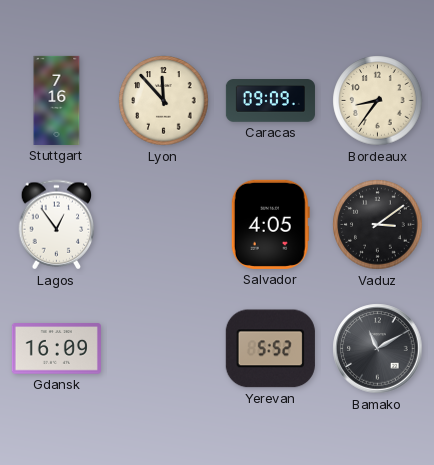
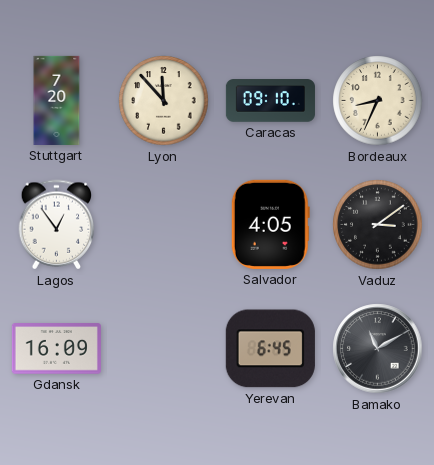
Stuttgart: 7:16 -> 7:20 (57, 100)
Caracas: 09:09 -> 09:10 (270, 101)
Bordeaux: 8:36 -> 8:34 (378, 101)
Yerevan: 5:52 -> 6:45 (270, 349)
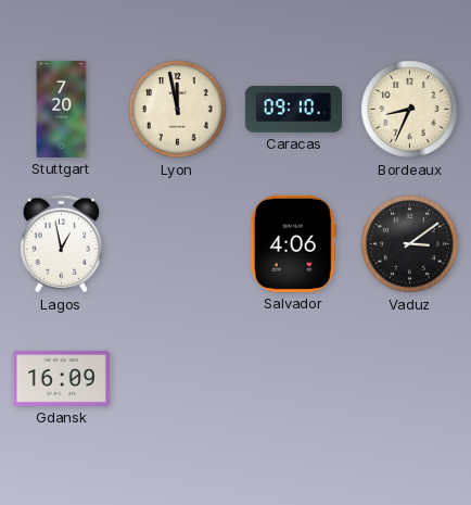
Lyon: 11:53 -> 11:58 (178, 110)
Lagos: 12:54 -> 12:58 (62, 244)
Salvador: 4:05 -> 4:06 (293, 243)
Yerevan: 6:45 -> none (270, 349)
Bamako: 11:10 -> none (378, 349)
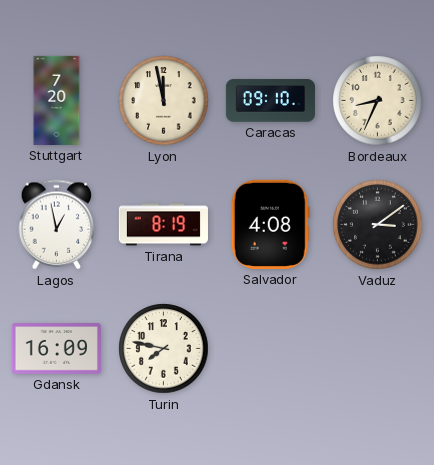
Tirana: none -> 8:19 (163, 225)
Salvador: 4:06 -> 4:08 (270, 224)
Turin: none -> 7:47 (164, 349)
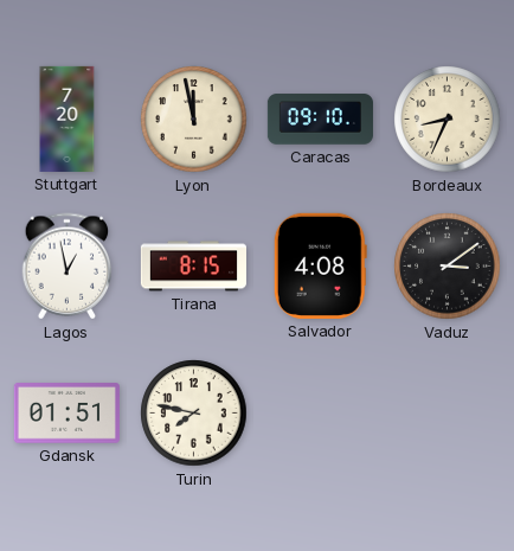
Tirana: 8:19 -> 8:15 (193, 267)
Gdansk: 16:09 -> 01:51 (66, 414)
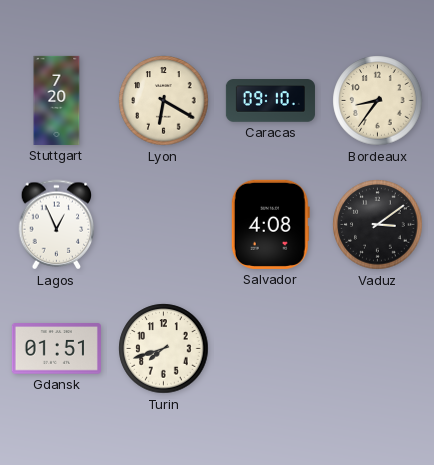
Lyon: 11:58 -> 6:20 (164, 101)
Bordeaux: 8:34 -> 8:36 (378, 101)
Lagos: 12:58 -> 12:56 (57, 225)
Tirana: 8:15 -> none (193, 267)
Turin: 7:47 -> 7:42 (164, 349)
